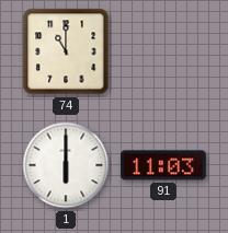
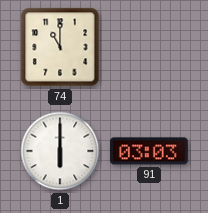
91: 11:03 -> 03:03 (150, 151)
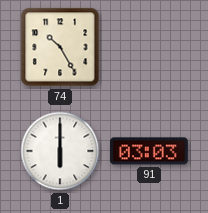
74: 11:00 -> 10:25 (60, 47)
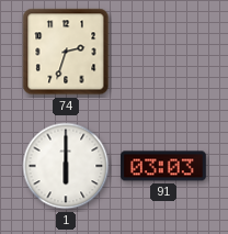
74: 10:25 -> 2:33 (66, 52)
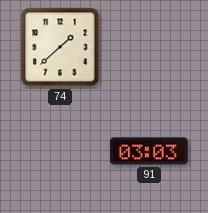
74: 2:33 -> 1:38 (60, 47)
1: 6:00 -> none (66, 166)
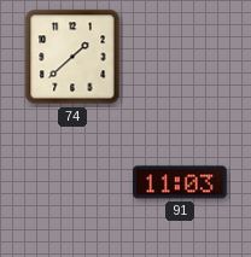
91: 03:03 -> 11:03 (181, 182)
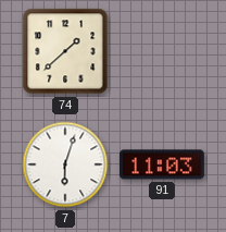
7: none -> 6:03 (65, 164)
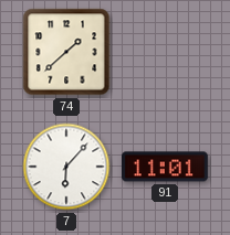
7: 6:03 -> 6:07 (66, 167)
91: 11:03 -> 11:01 (166, 167)
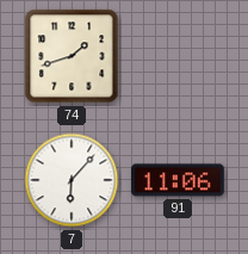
74: 1:38 -> 1:42 (72, 56)
91: 11:01 -> 11:06 (179, 180)
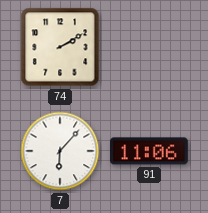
74: 1:42 -> 2:10 (60, 47)
